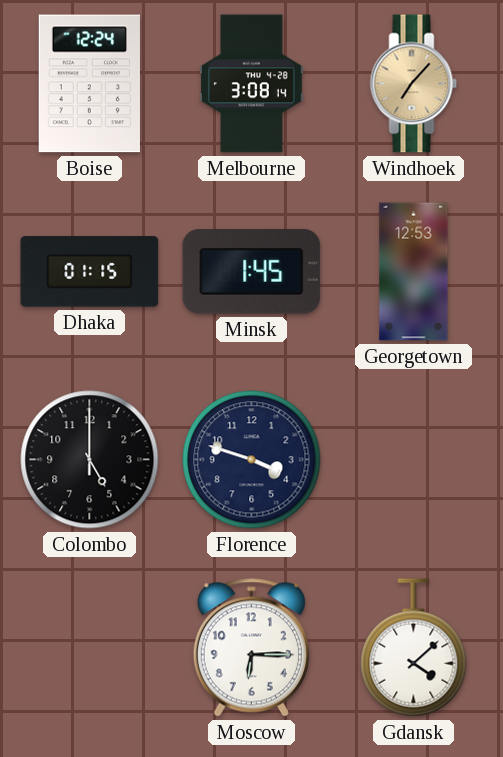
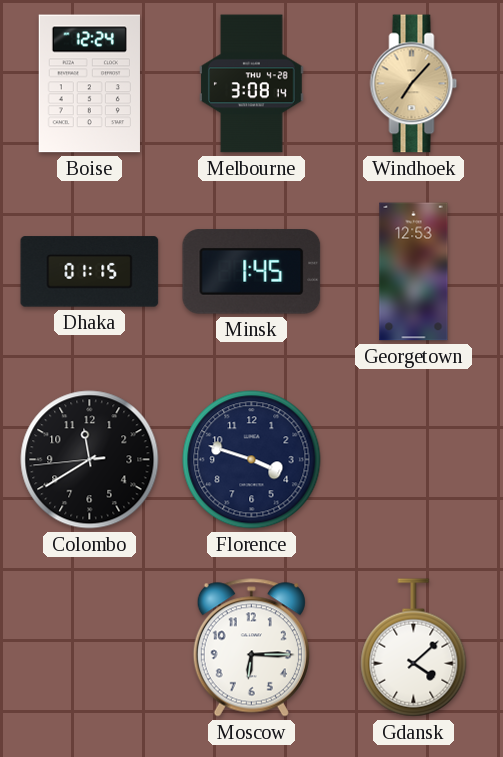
Colombo: 5:00 -> 11:39 (90, 460)
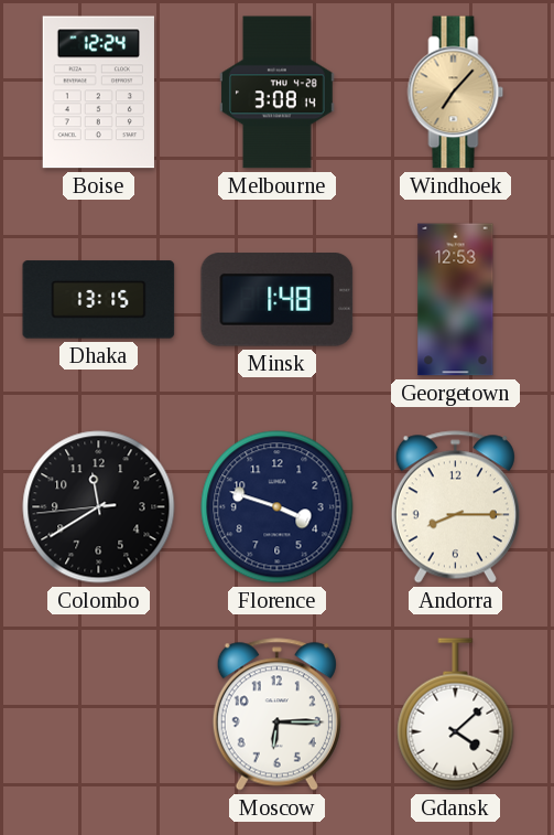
Dhaka: 01:15 -> 13:15 (99, 300)
Minsk: 1:45 -> 1:48 (278, 300)
Andorra: none -> 8:15 (455, 507)
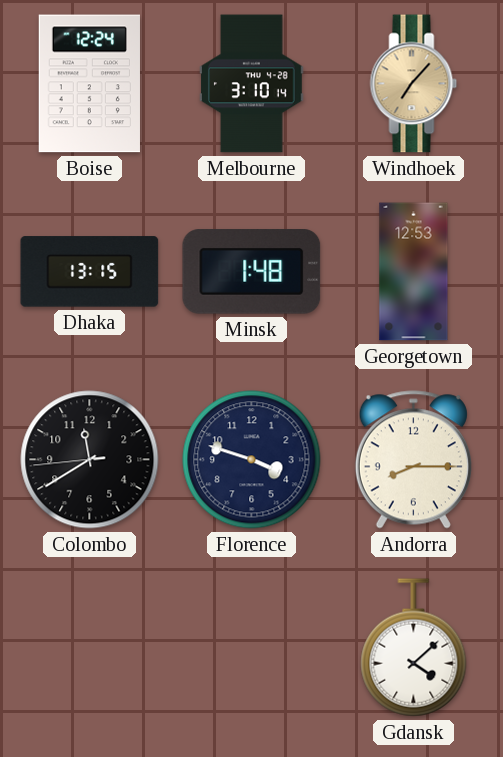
Melbourne: 3:08 -> 3:10 (252, 84)
Moscow: 6:15 -> none (276, 715)
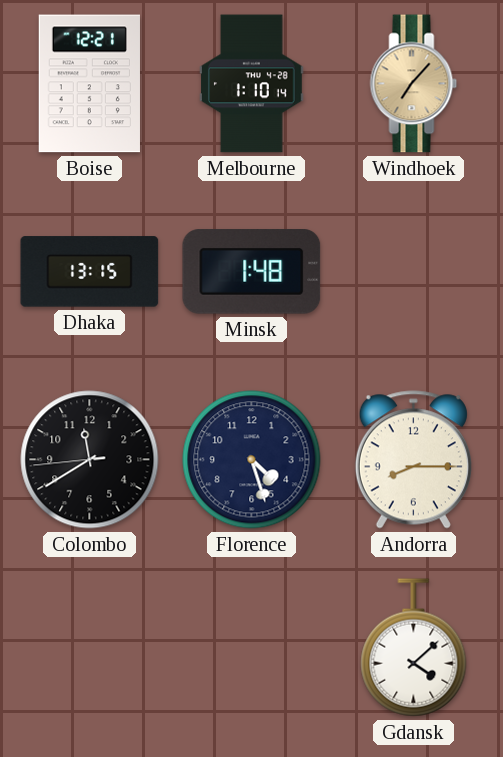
Boise: 12:24 -> 12:21 (89, 84)
Melbourne: 3:10 -> 1:10 (252, 84)
Georgetown: 12:53 -> none (414, 272)
Florence: 3:48 -> 4:27 (252, 460)
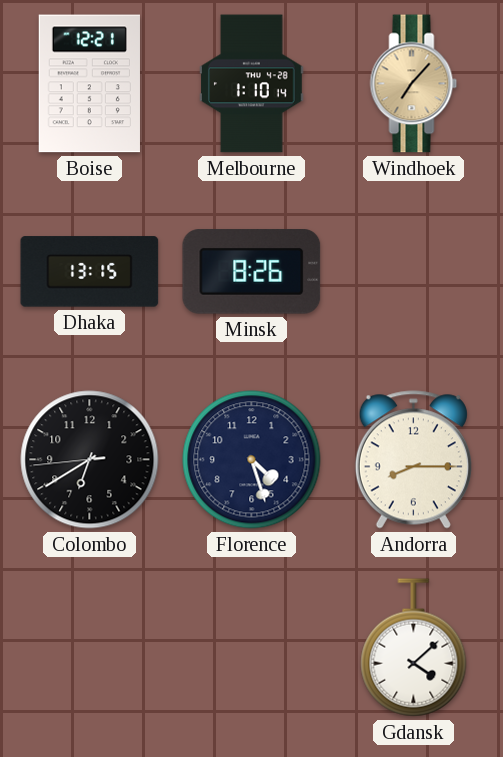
Minsk: 1:48 -> 8:26 (252, 272)
Colombo: 11:39 -> 6:39 (90, 460)
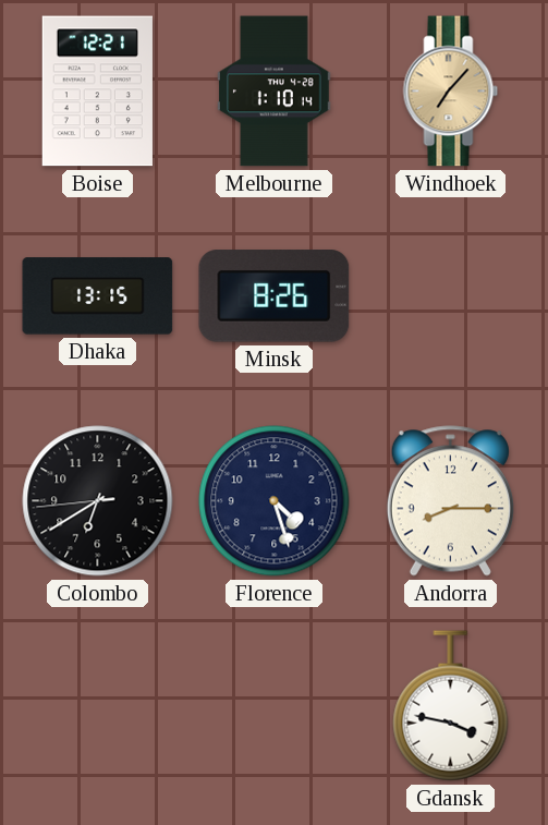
Gdansk: 4:08 -> 3:47 (451, 706)
